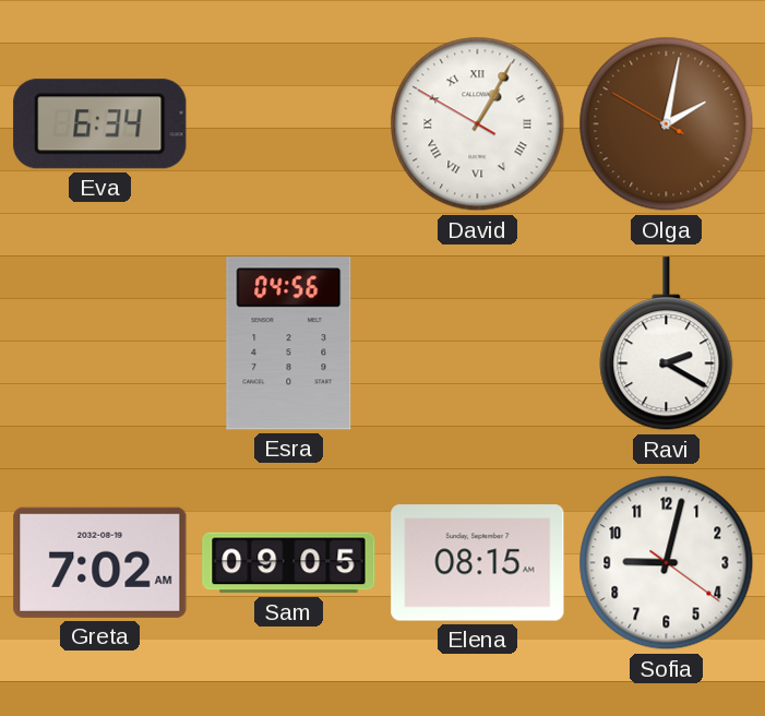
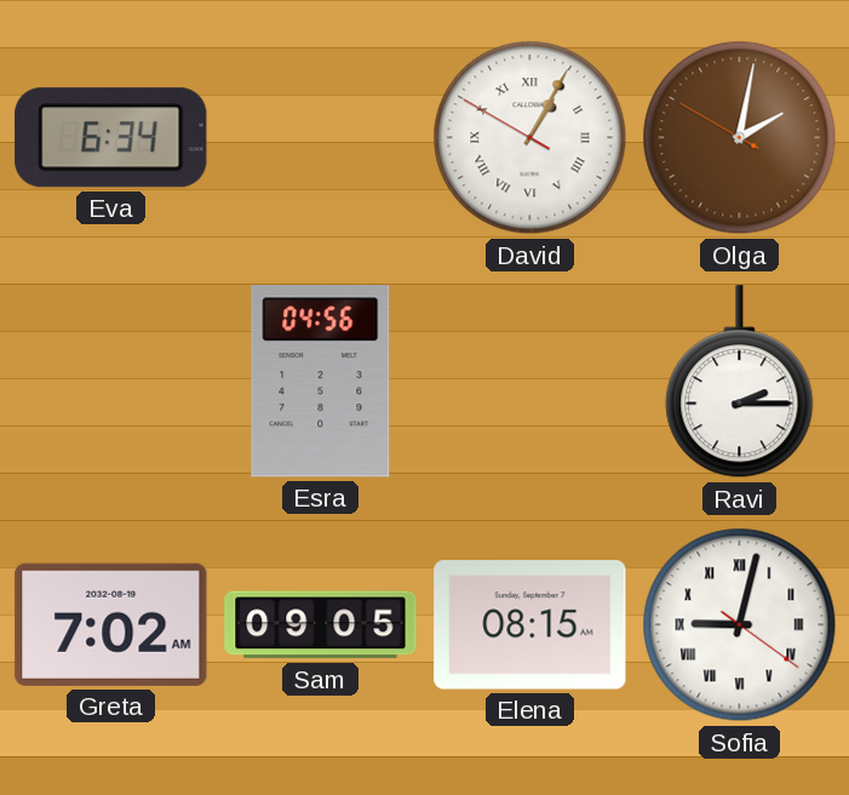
Ravi: 2:20 -> 2:15 (740, 382)
Sofia numerals: Arabic -> Roman (740, 625)
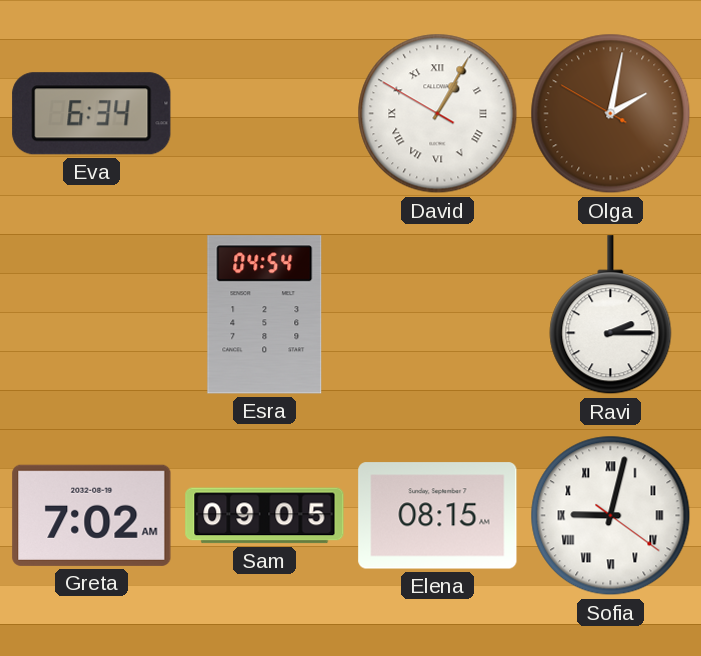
Esra: 04:56 -> 04:54 (265, 315)
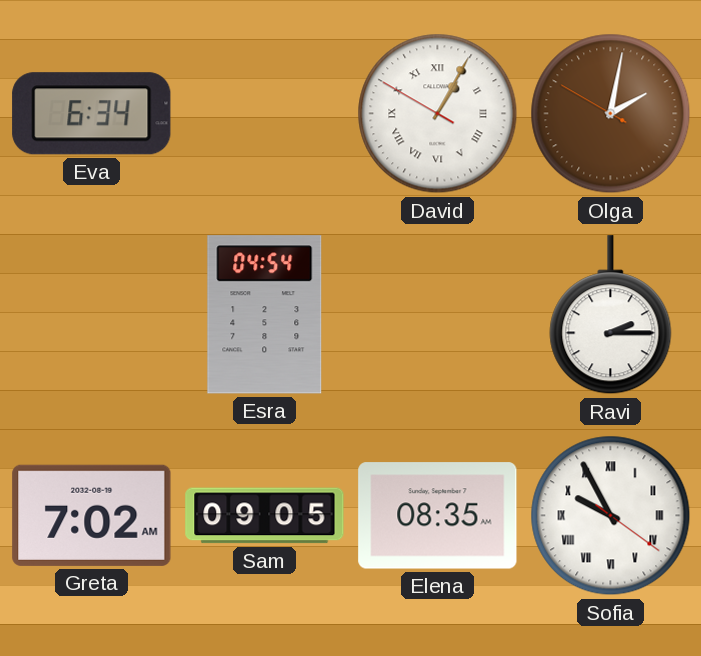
Elena: 08:15 -> 08:35 (438, 516)
Sofia: 9:02 -> 9:55 (611, 516)
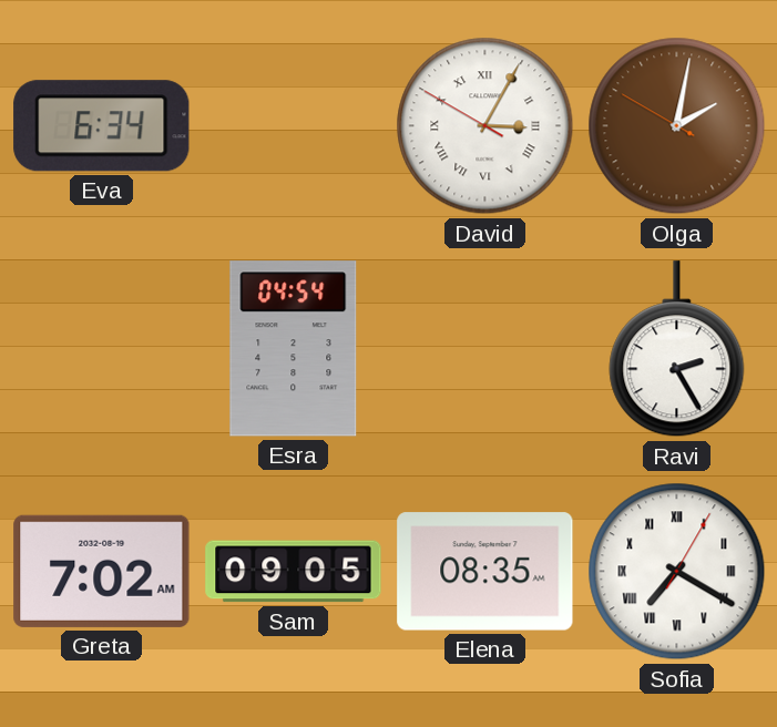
David: 1:04 -> 3:04 (485, 126)
Ravi: 2:15 -> 2:25 (677, 349)
Sofia: 9:55 -> 7:20 (677, 572)
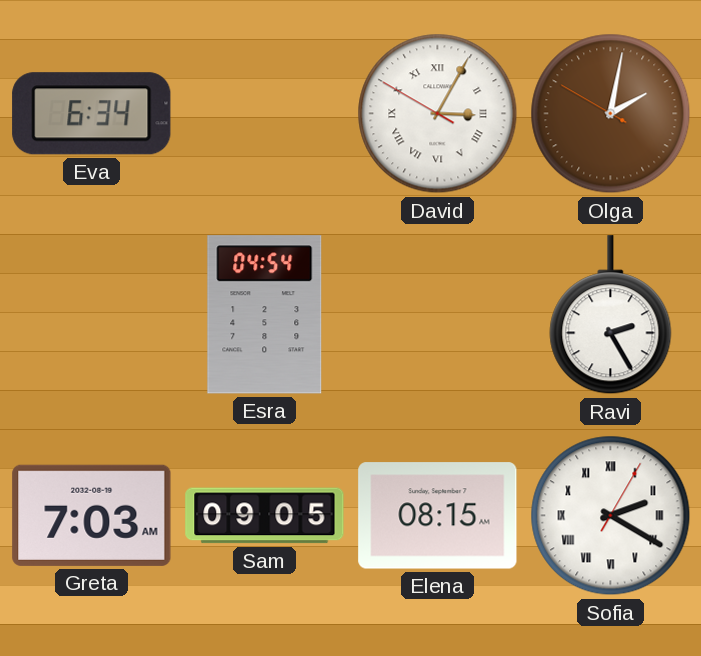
Greta: 7:02 -> 7:03 (92, 515)
Elena: 08:35 -> 08:15 (438, 516)
Sofia: 7:20 -> 2:20 (611, 516)
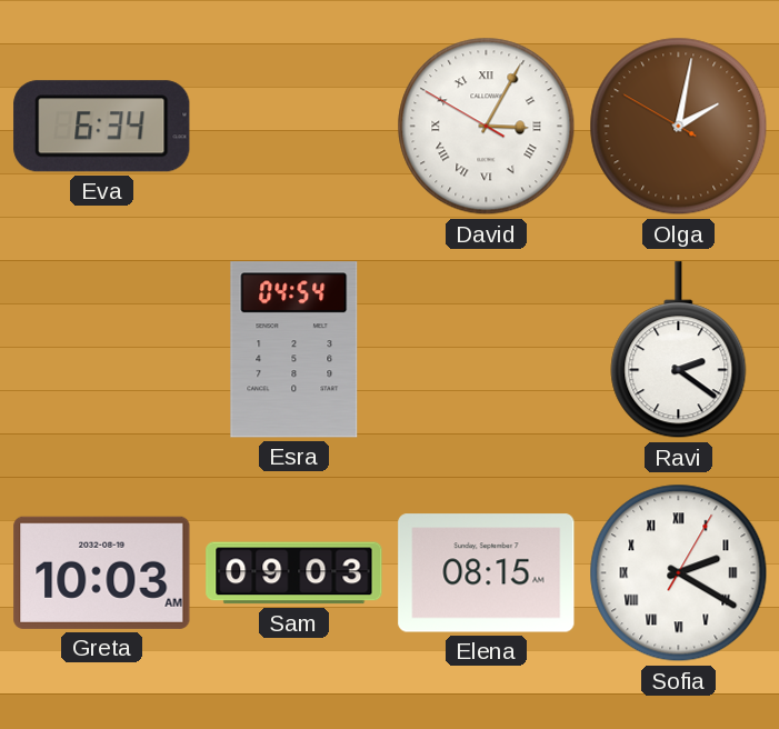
Ravi: 2:25 -> 2:21 (679, 350)
Greta: 7:03 -> 10:03 (102, 572)
Sam: 09:05 -> 09:03 (294, 573)
